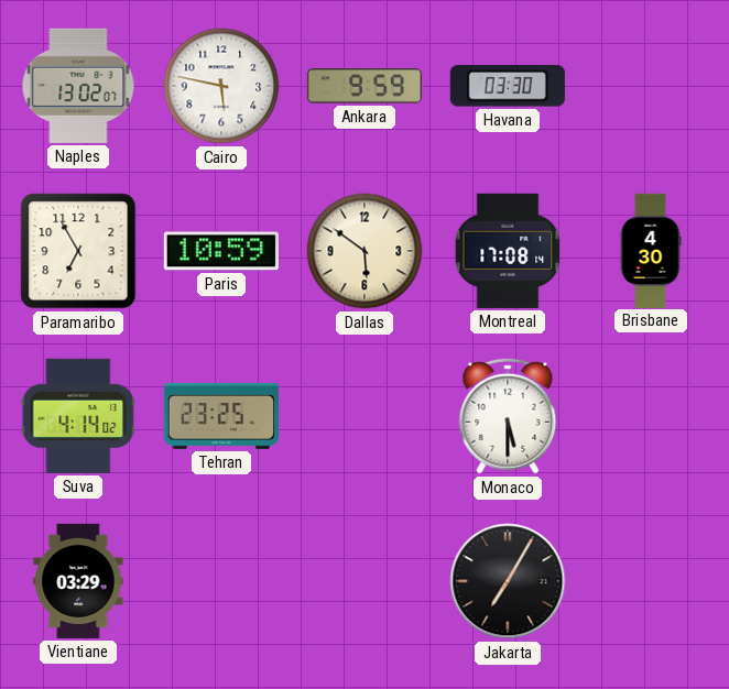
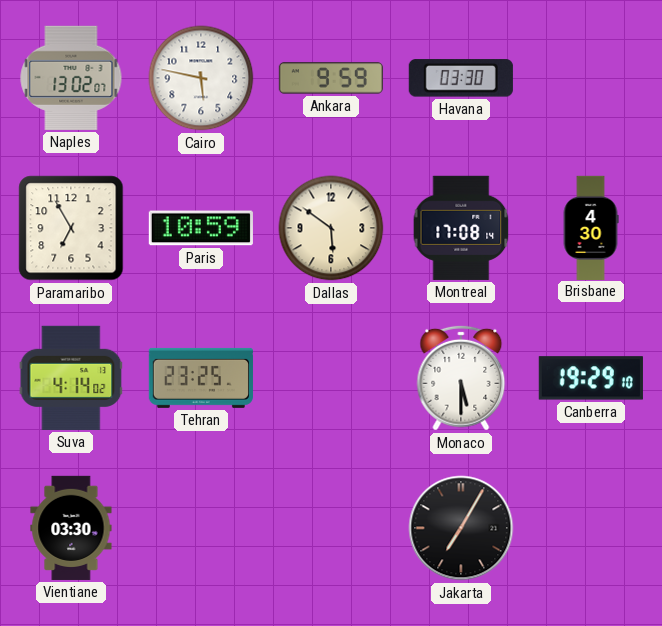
Canberra: none -> 19:29 (591, 378)
Vientiane: 03:29 -> 03:30 (71, 528)
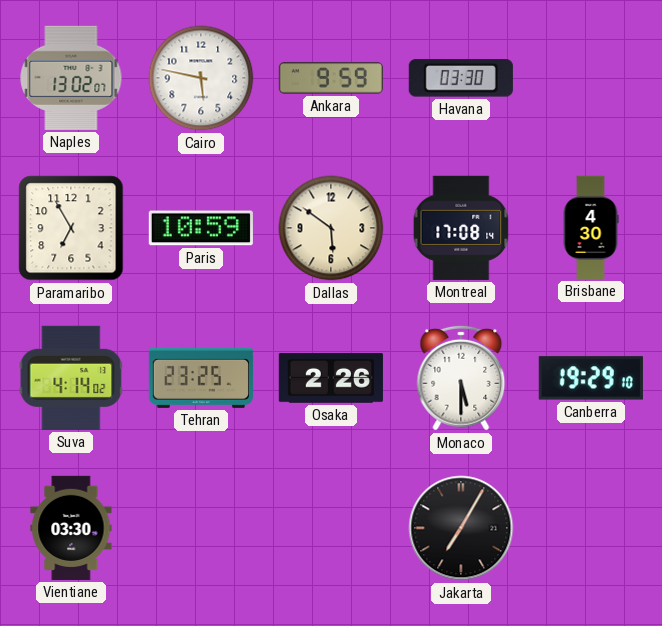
Osaka: none -> 2:26 (331, 379)
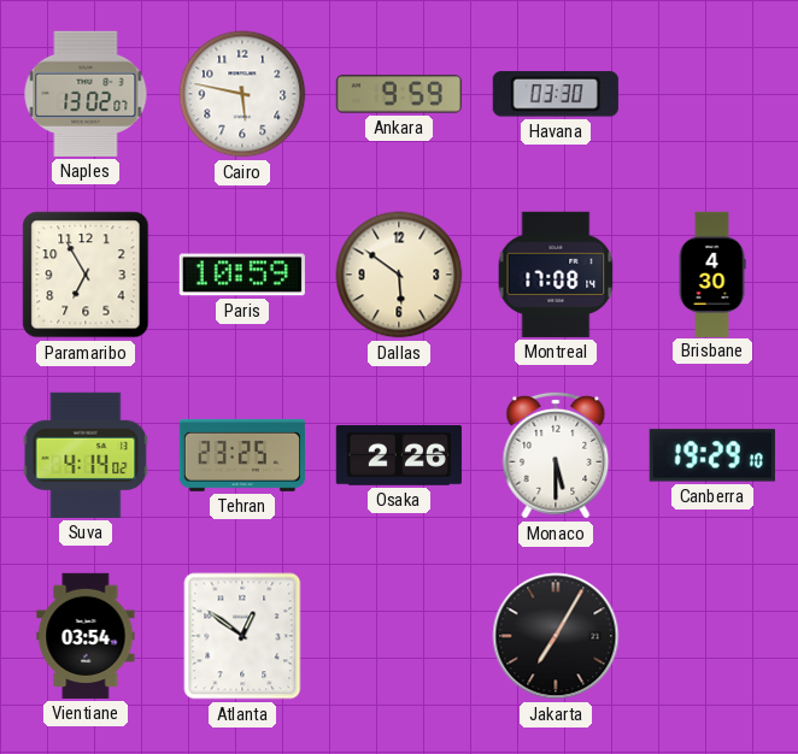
Vientiane: 03:30 -> 03:54 (86, 636)
Atlanta: none -> 12:51 (242, 636)
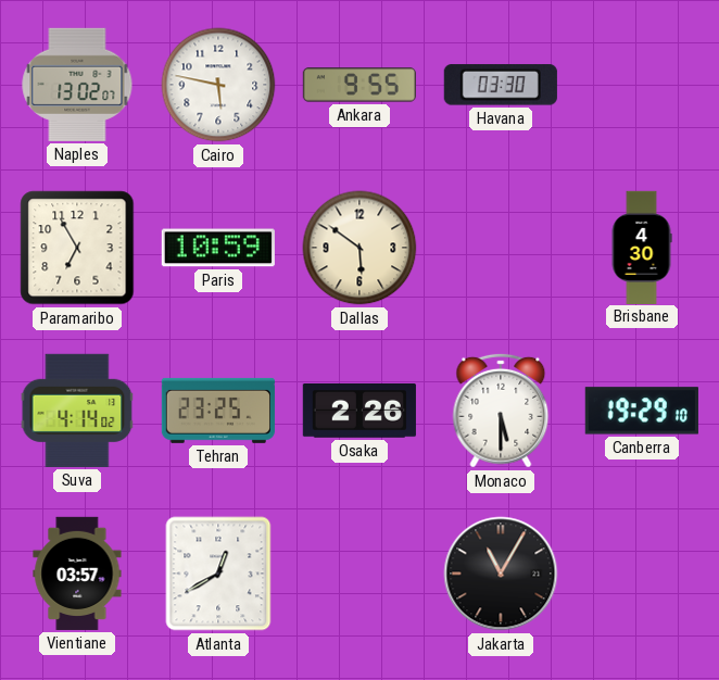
Ankara: 9:59 -> 9:55 (359, 85)
Montreal: 17:08 -> none (556, 275)
Vientiane: 03:54 -> 03:57 (77, 574)
Atlanta: 12:51 -> 12:40 (218, 574)
Jakarta: 7:05 -> 11:05 (501, 574)
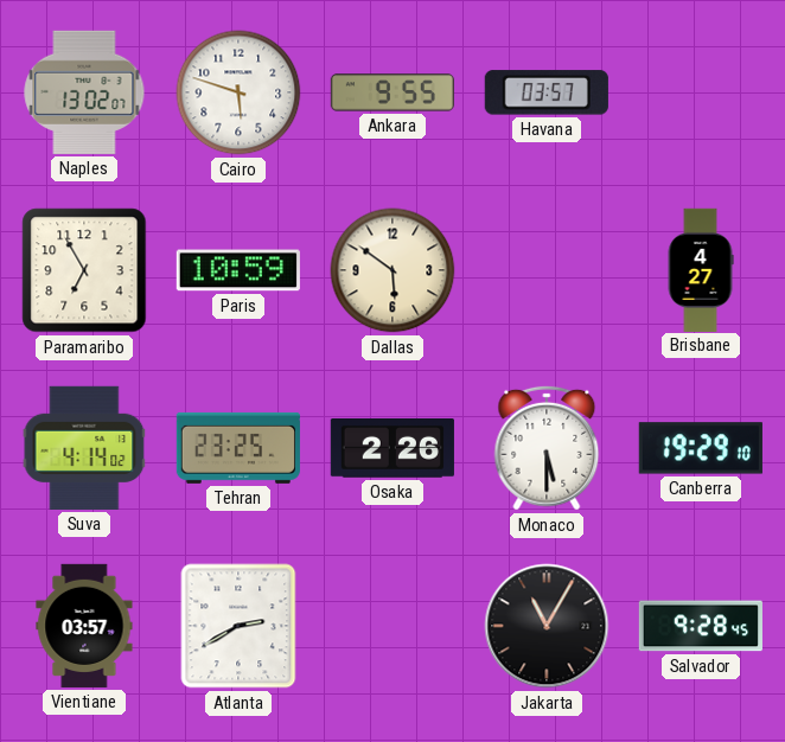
Cairo: 5:47 -> 5:48 (238, 92)
Havana: 03:30 -> 03:57 (547, 92)
Brisbane: 4:30 -> 4:27 (701, 269)
Atlanta: 12:40 -> 2:40 (238, 626)
Salvador: none -> 9:28 (700, 626)
